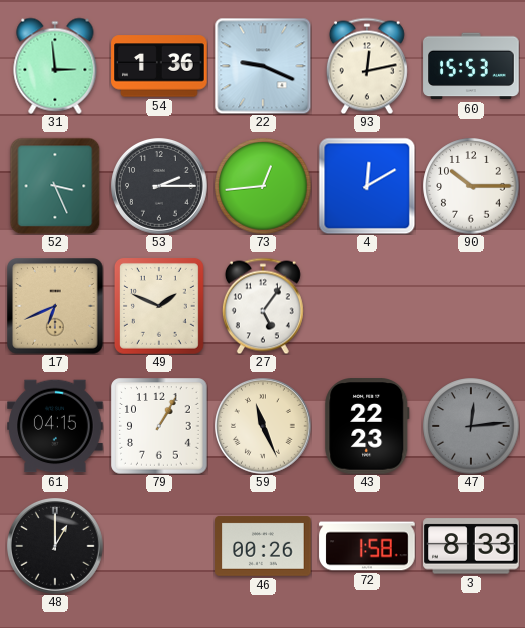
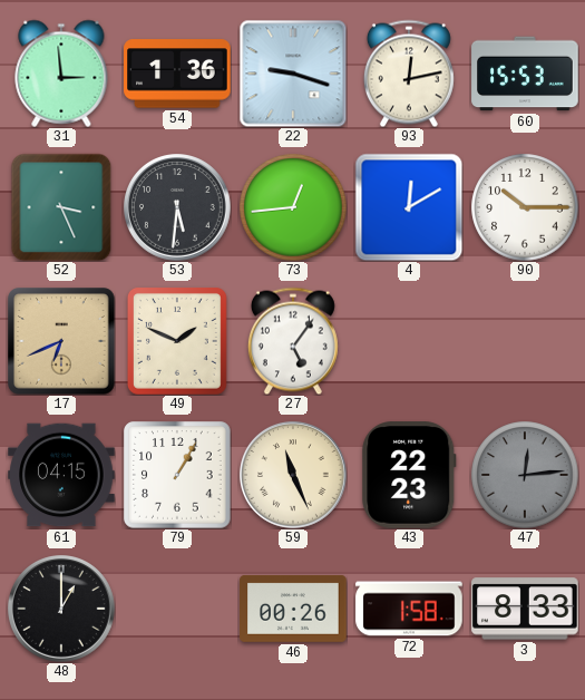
22: 9:19 -> 9:18 (293, 74)
53: 2:15 -> 5:31 (178, 208)
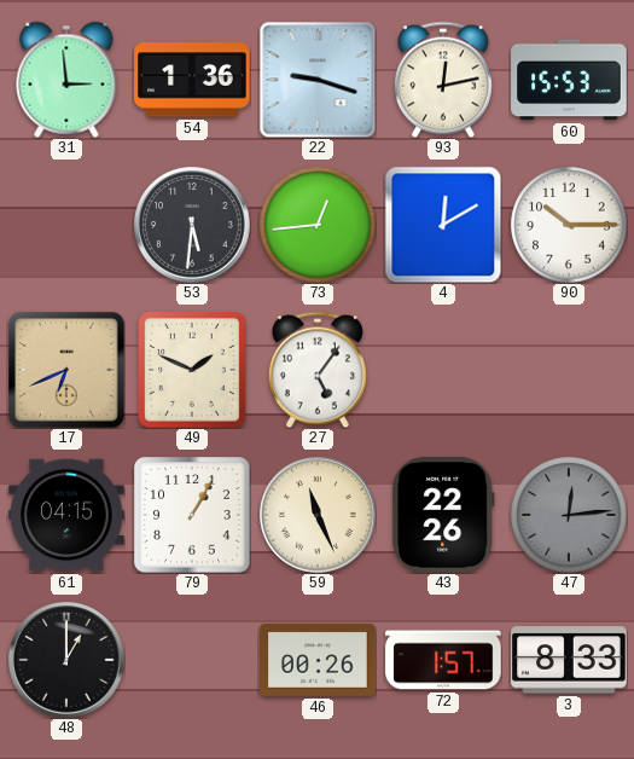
52: 3:26 -> none (61, 207)
43: 22:23 -> 22:26 (443, 515)
72: 1:58 -> 1:57 (443, 660)
